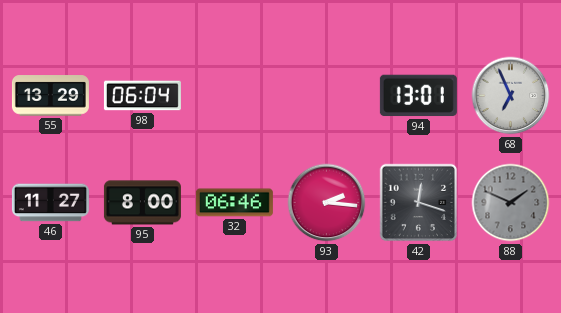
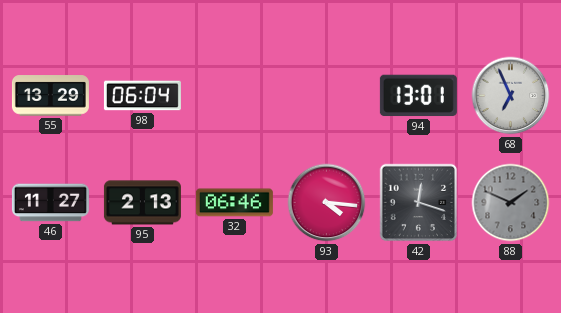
95: 8:00 -> 2:13 (142, 203)
93: 2:16 -> 4:16 (327, 203)
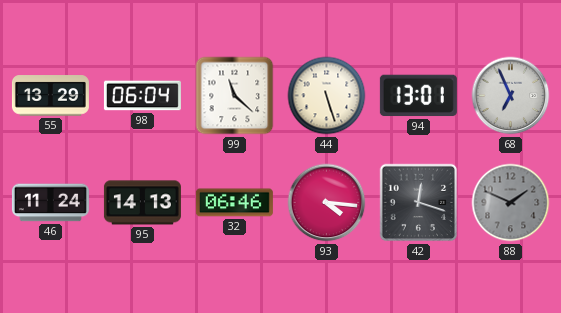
99: none -> 11:22 (235, 96)
44: none -> 5:27 (327, 96)
46: 11:27 -> 11:24 (50, 203)
95: 2:13 -> 14:13 (142, 203)
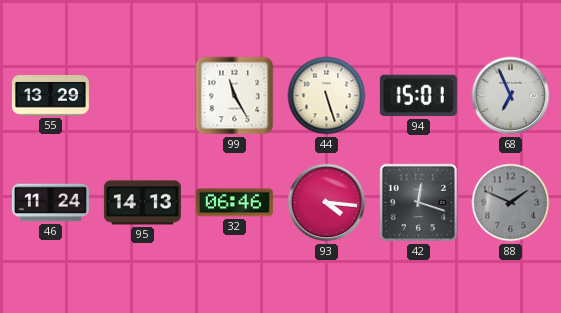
98: 06:04 -> none (142, 96)
99: 11:22 -> 11:25 (235, 96)
94: 13:01 -> 15:01 (418, 96)
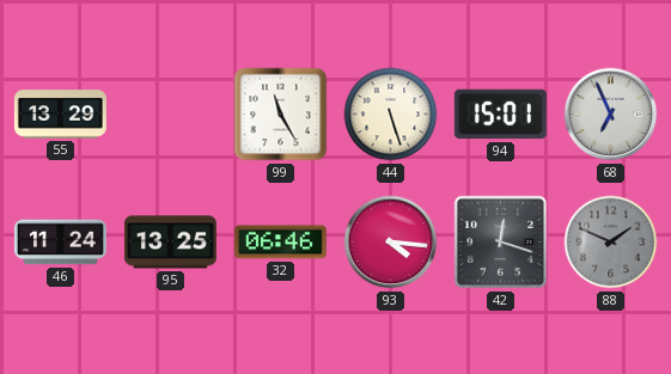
95: 14:13 -> 13:25 (170, 243)
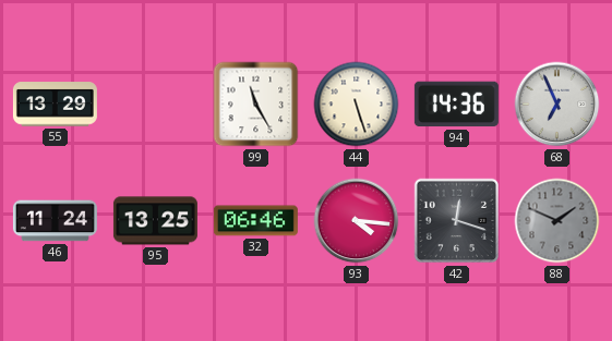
94: 15:01 -> 14:36 (456, 105)
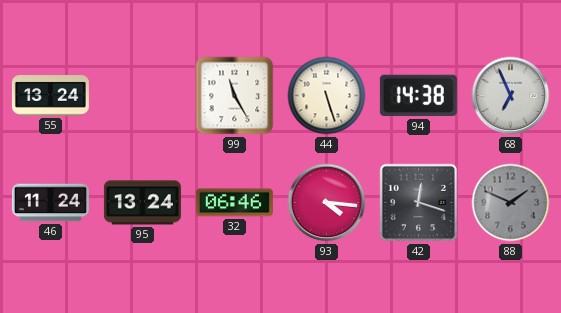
55: 13:29 -> 13:24 (50, 96)
94: 14:36 -> 14:38 (418, 96)
95: 13:25 -> 13:24 (142, 203)
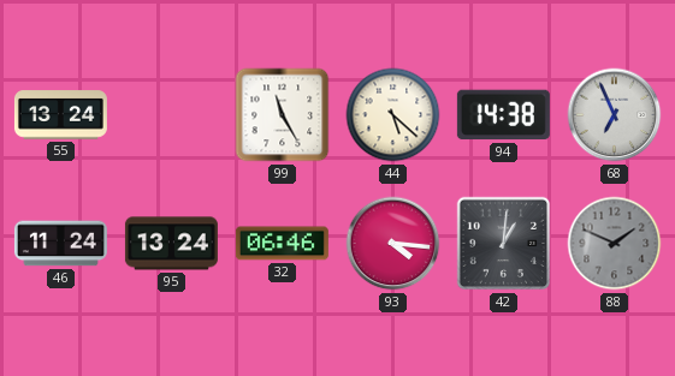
44: 5:27 -> 5:22 (393, 115)
42: 12:18 -> 1:01 (504, 244)
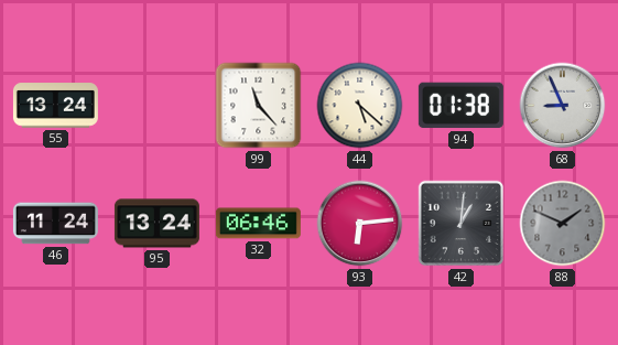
99: 11:25 -> 11:23 (259, 106)
94: 14:38 -> 01:38 (460, 106)
68: 6:56 -> 8:56 (563, 106)
93: 4:16 -> 6:14 (360, 224)
